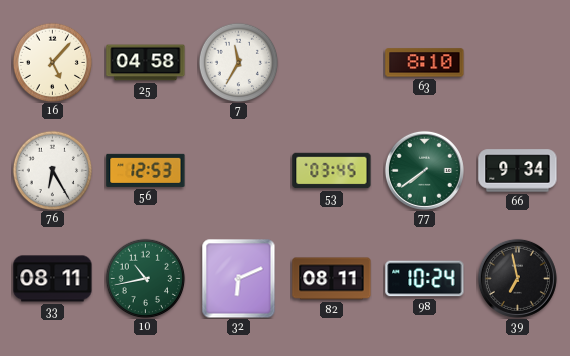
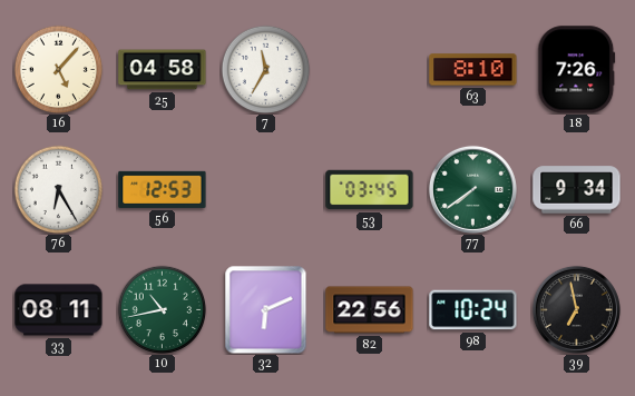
18: none -> 7:26 (577, 70)
82: 08:11 -> 22:56 (370, 310)
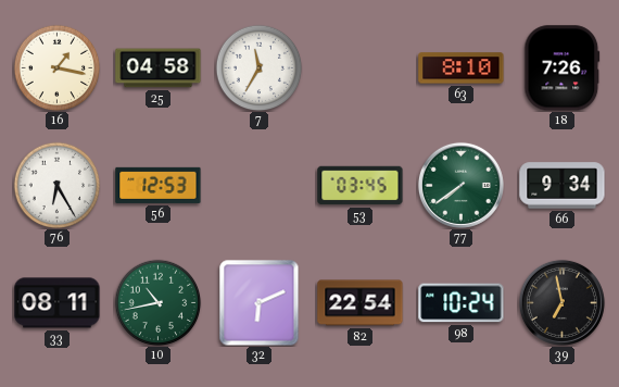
16: 5:07 -> 1:17 (56, 67)
82: 22:56 -> 22:54 (361, 303)
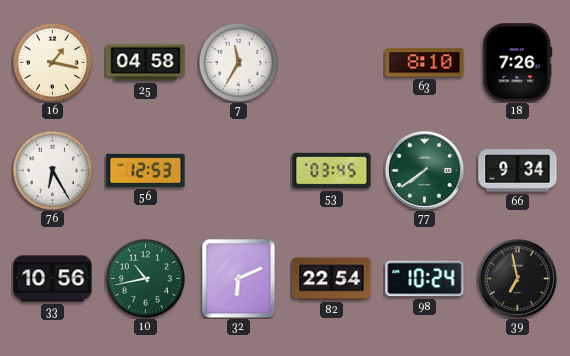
33: 08:11 -> 10:56 (53, 279)
